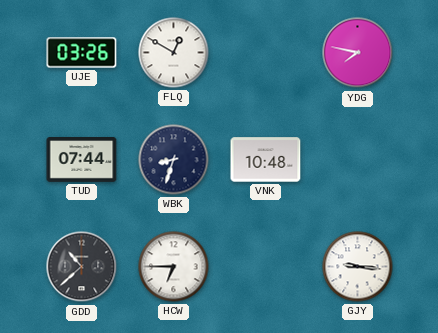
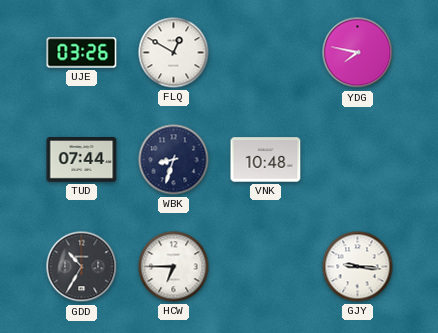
GDD: 10:38 -> 10:35 (82, 267)
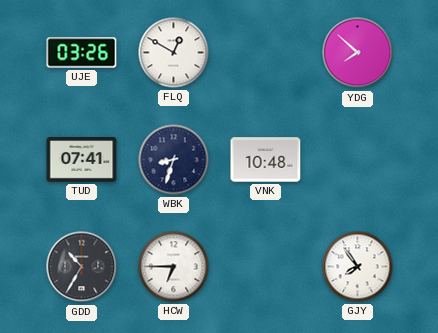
YDG: 7:47 -> 7:52 (358, 53)
TUD: 07:44 -> 07:41 (82, 160)
GJY: 9:16 -> 7:54 (358, 267)
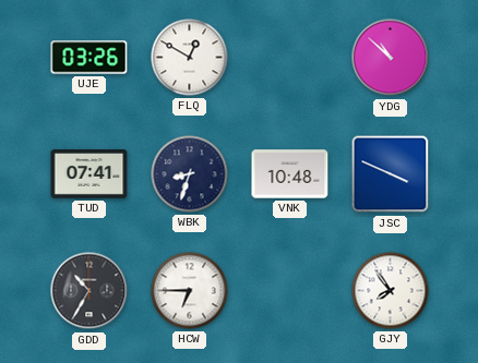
YDG: 7:52 -> 10:52 (391, 58)
JSC: none -> 3:49 (391, 174)
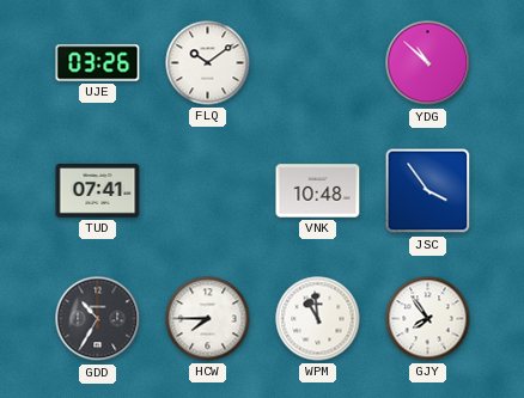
FLQ: 12:50 -> 10:09 (208, 63)
WBK: 8:33 -> none (190, 174)
JSC: 3:49 -> 3:54 (428, 191)
HCW: 6:45 -> 7:45 (208, 319)
WPM: none -> 10:59 (318, 319)
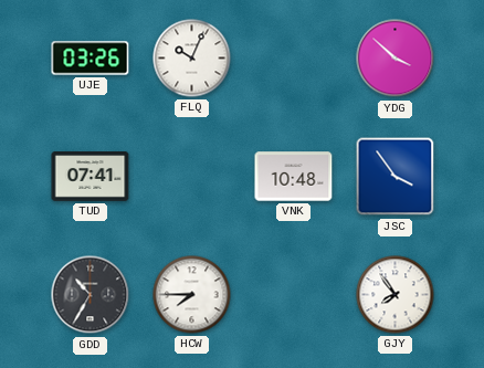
FLQ: 10:09 -> 10:04 (192, 59)
YDG: 10:52 -> 3:52 (396, 59)
WPM: 10:59 -> none (318, 319)
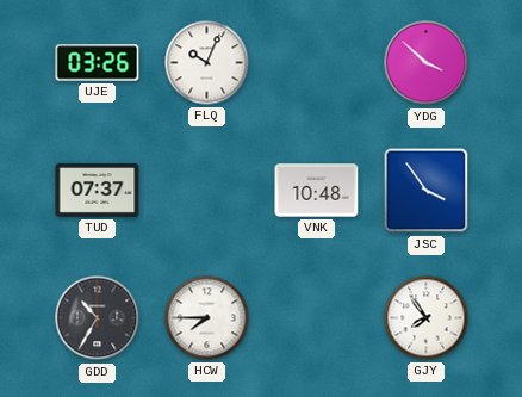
TUD: 07:41 -> 07:37 (98, 191)
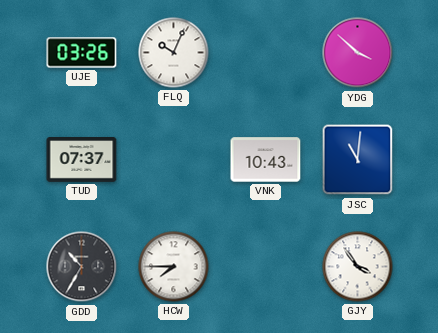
VNK: 10:48 -> 10:43 (266, 160)
JSC: 3:54 -> 11:01 (358, 160)
GJY: 7:54 -> 3:54 (358, 267)
